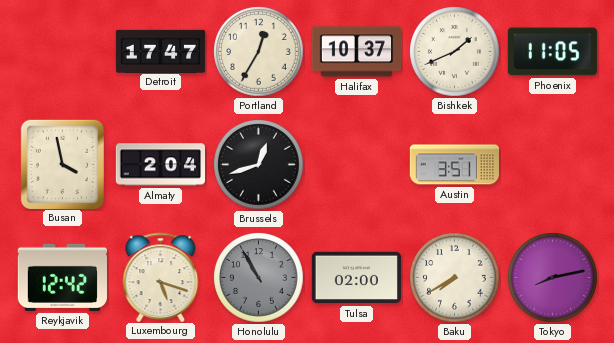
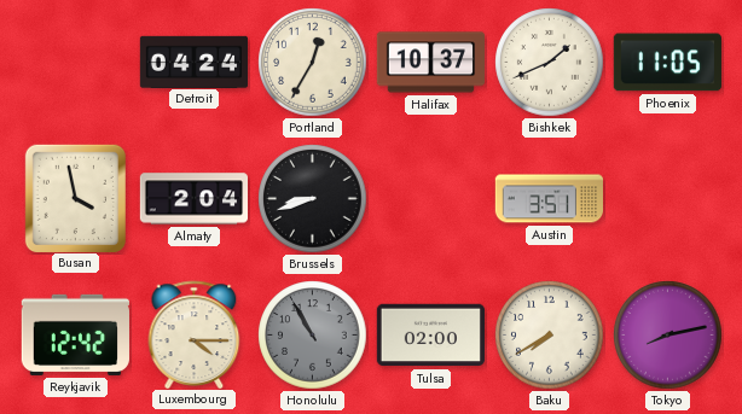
Detroit: 17:47 -> 04:24 (195, 62)
Brussels: 12:42 -> 8:42 (313, 199)
Luxembourg: 5:18 -> 4:15 (195, 334)
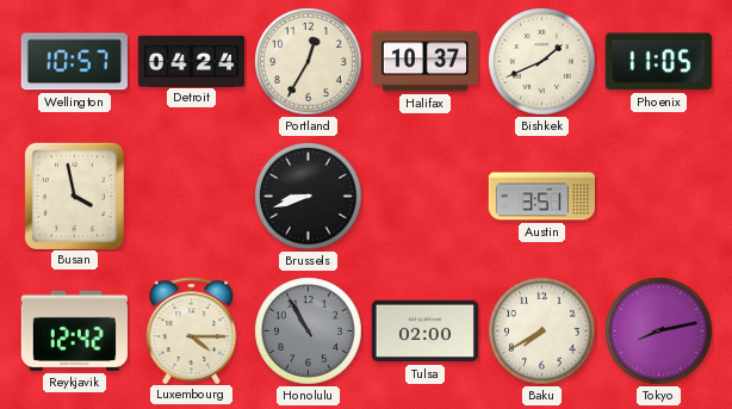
Wellington: none -> 10:57 (74, 62)
Almaty: 2:04 -> none (193, 199)
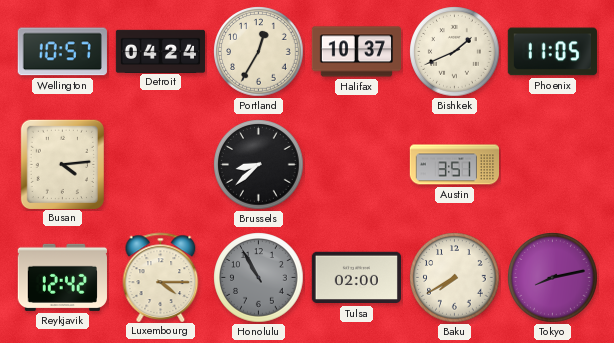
Busan: 3:58 -> 4:14 (62, 164)
Brussels: 8:42 -> 8:38 (259, 165)
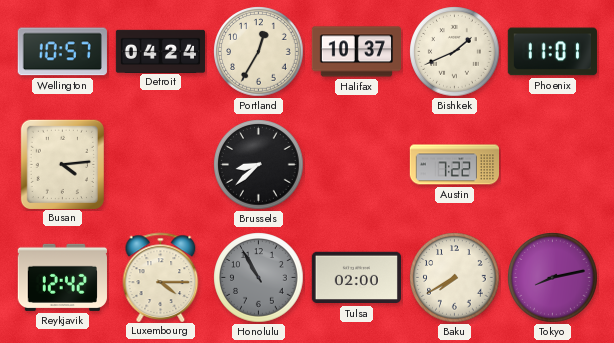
Phoenix: 11:05 -> 11:01 (552, 52)
Austin: 3:51 -> 7:22 (454, 165)
